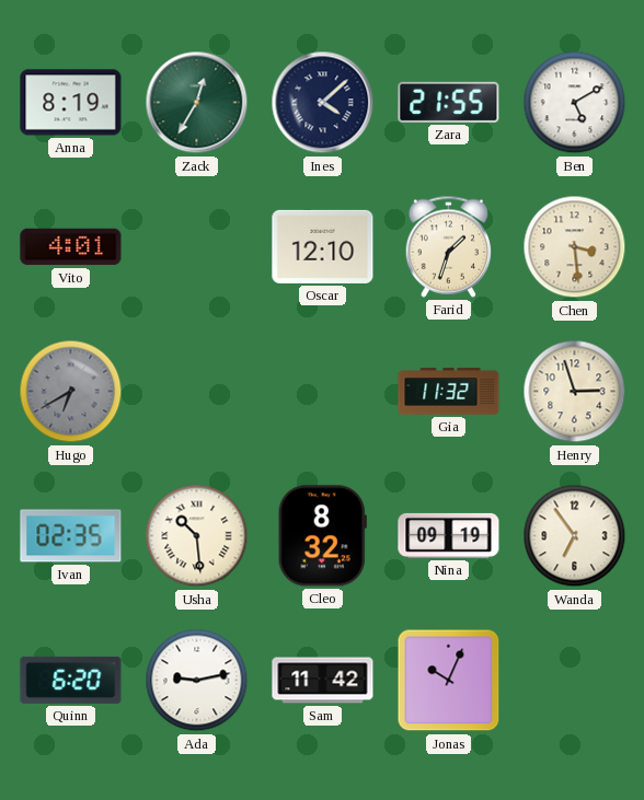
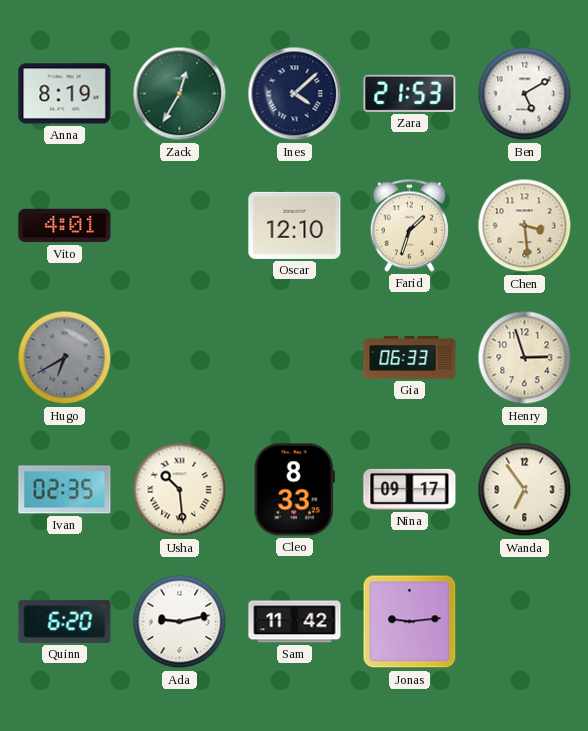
Zara: 21:55 -> 21:53 (410, 93)
Gia: 11:32 -> 06:33 (410, 358)
Cleo: 8:32 -> 8:33 (294, 490)
Nina: 09:19 -> 09:17 (410, 489)
Jonas: 10:04 -> 9:14 (410, 622)
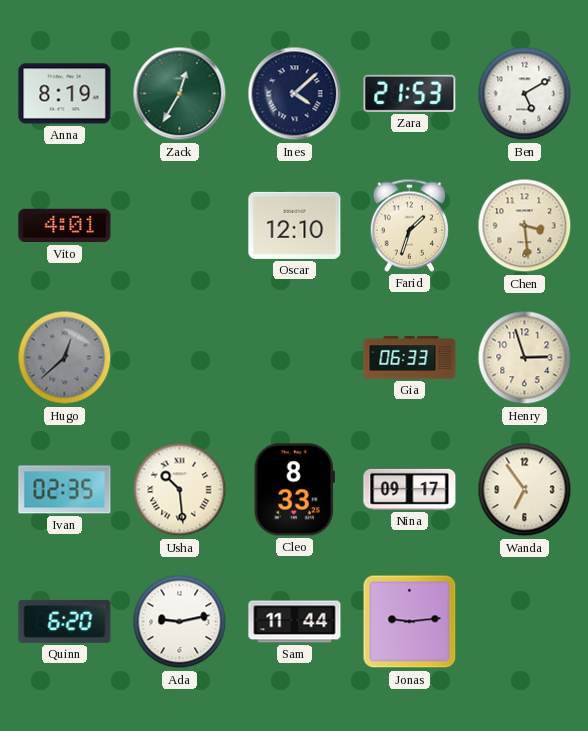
Hugo: 6:40 -> 12:38 (65, 358)
Sam: 11:42 -> 11:44 (295, 622)
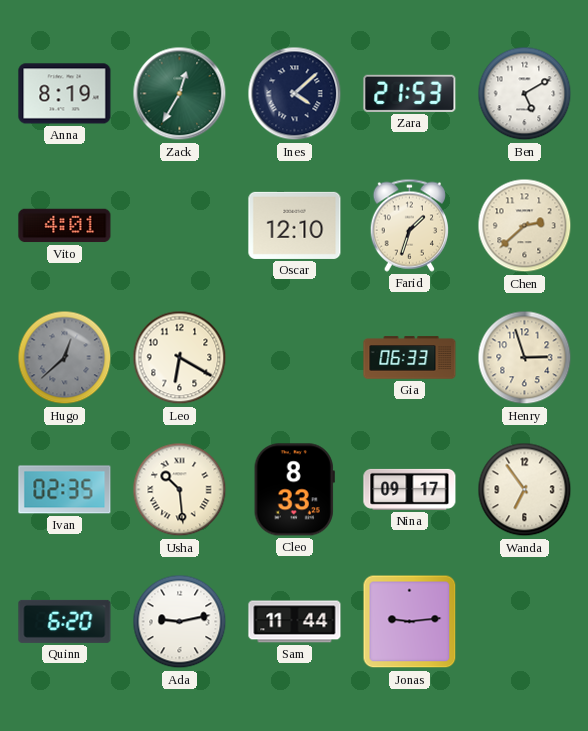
Chen: 3:29 -> 2:38 (525, 226)
Leo: none -> 6:20 (180, 358)
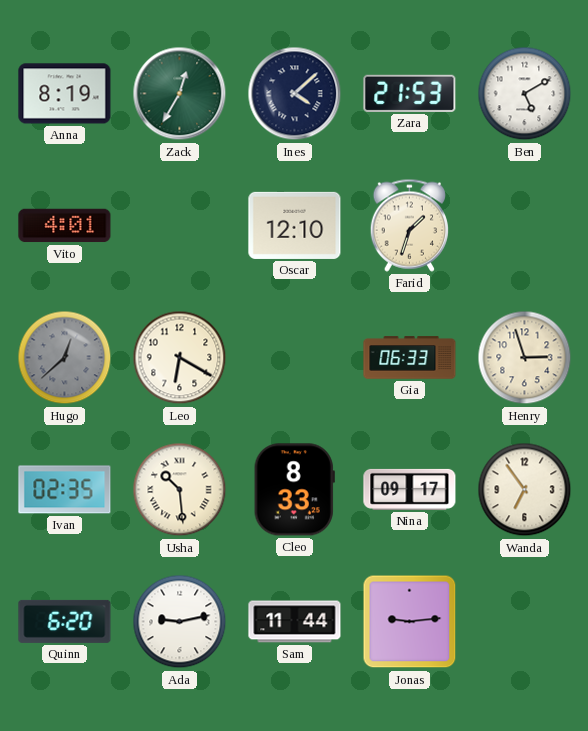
Chen: 2:38 -> none (525, 226)
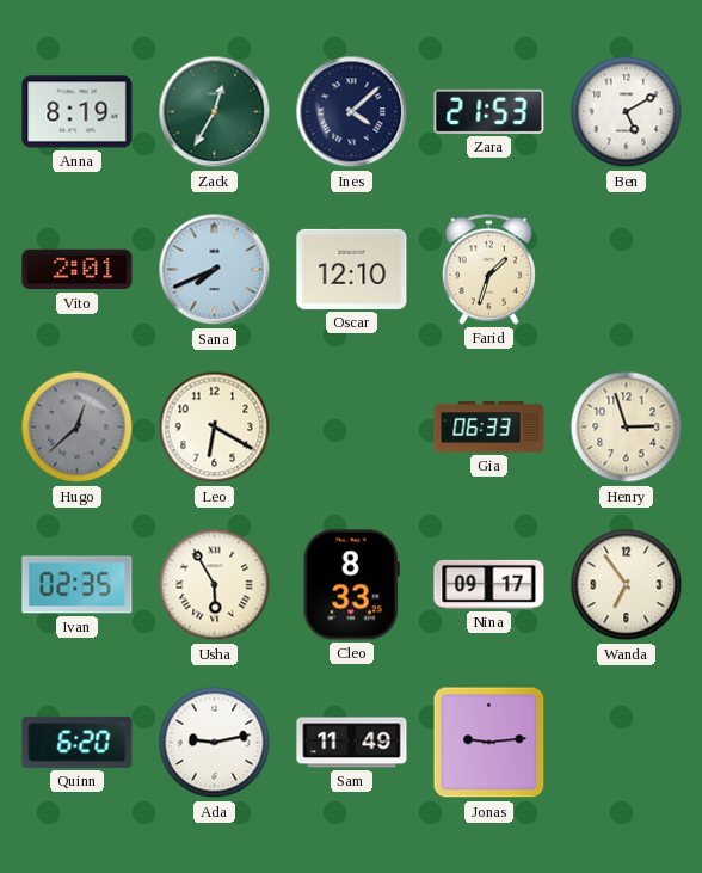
Vito: 4:01 -> 2:01 (78, 270)
Sana: none -> 7:41 (215, 270)
Usha: 10:29 -> 5:55 (215, 585)
Sam: 11:44 -> 11:49 (352, 743)
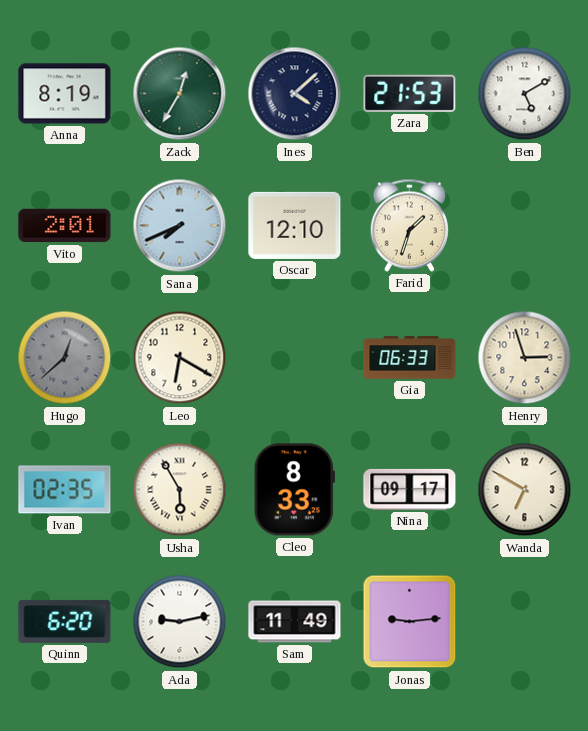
Wanda: 6:54 -> 6:50 (525, 490)
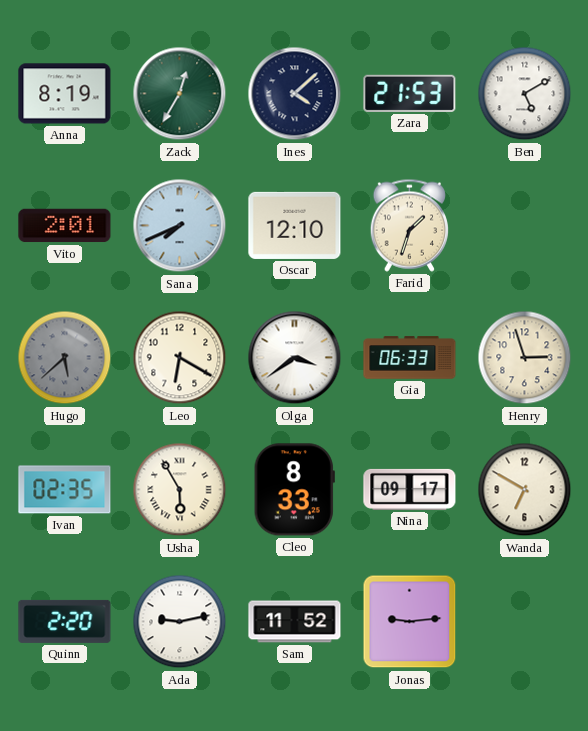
Hugo: 12:38 -> 5:38 (65, 358)
Olga: none -> 3:39 (295, 358)
Quinn: 6:20 -> 2:20 (65, 621)
Sam: 11:49 -> 11:52 (295, 622)
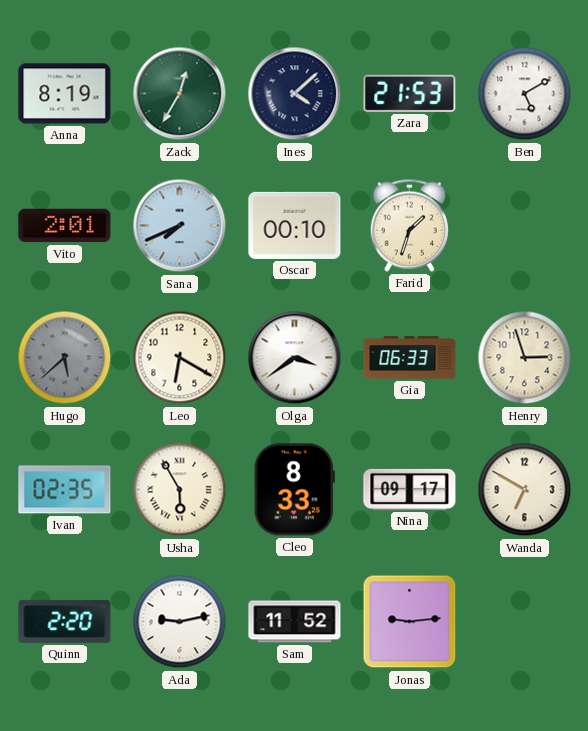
Oscar: 12:10 -> 00:10 (295, 225)
